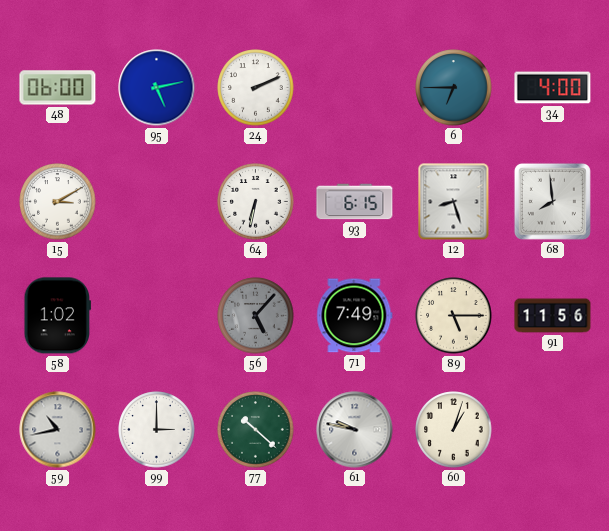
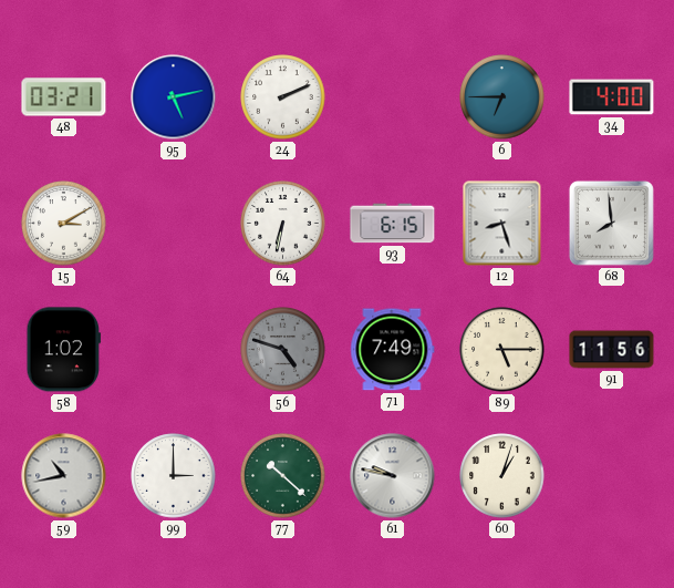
48: 06:00 -> 03:21 (64, 97)
56: 5:07 -> 4:48 (283, 350)
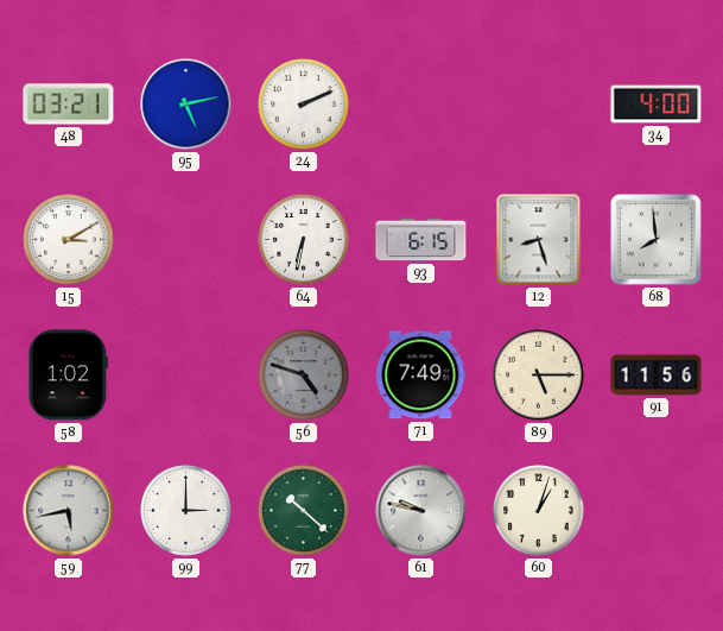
6: 6:45 -> none (502, 97)
59: 10:43 -> 5:43 (69, 511)
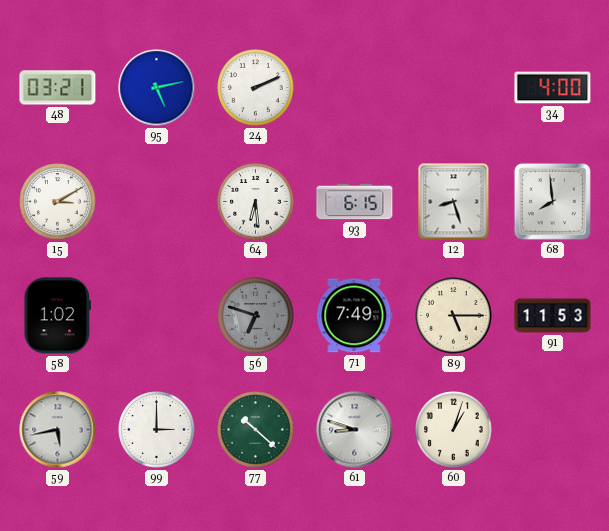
64: 6:32 -> 6:29 (256, 202)
56: 4:48 -> 6:48 (256, 316)
91: 11:56 -> 11:53 (553, 316)
61: 9:47 -> 8:48 (355, 430)
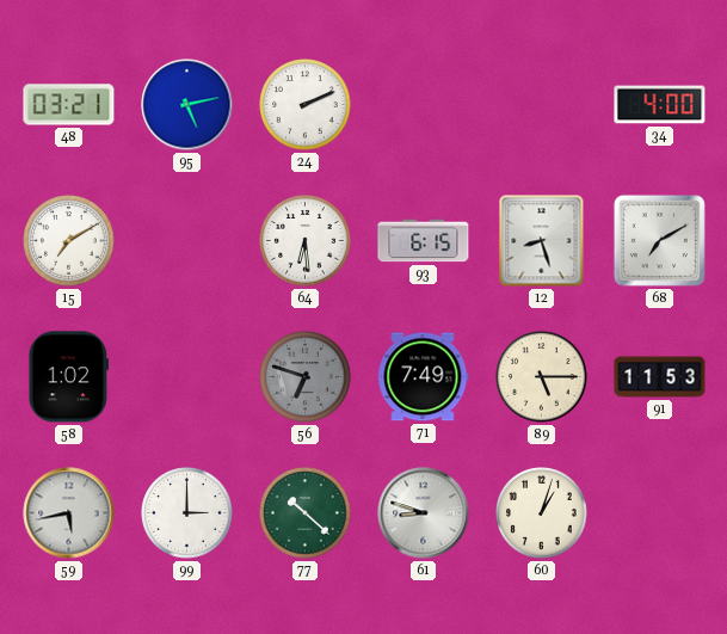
15: 3:10 -> 7:10 (69, 241)
68: 7:59 -> 7:10 (659, 240)
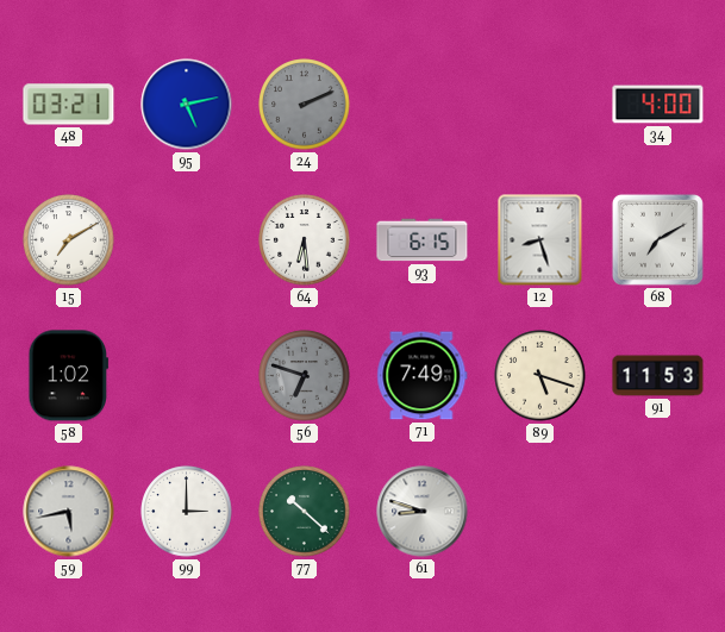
24 dial: white -> grey (305, 105)
89: 5:15 -> 5:18 (540, 376)
60: 1:03 -> none (542, 513)
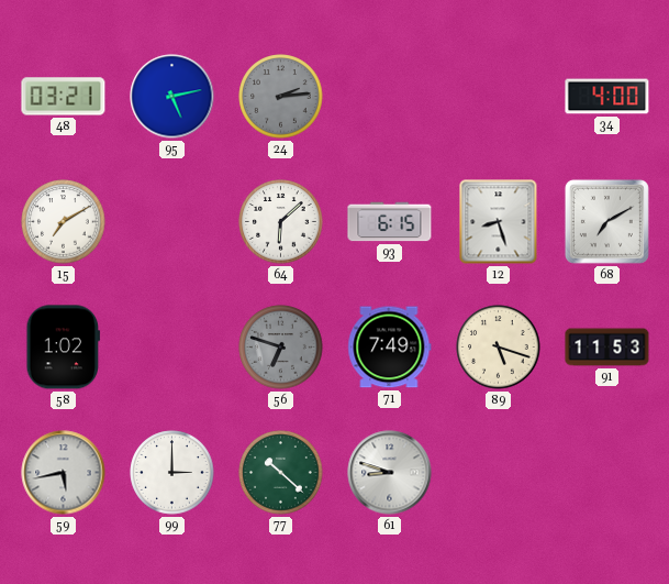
24: 2:11 -> 2:14 (281, 97)
64: 6:29 -> 6:08 (281, 222)
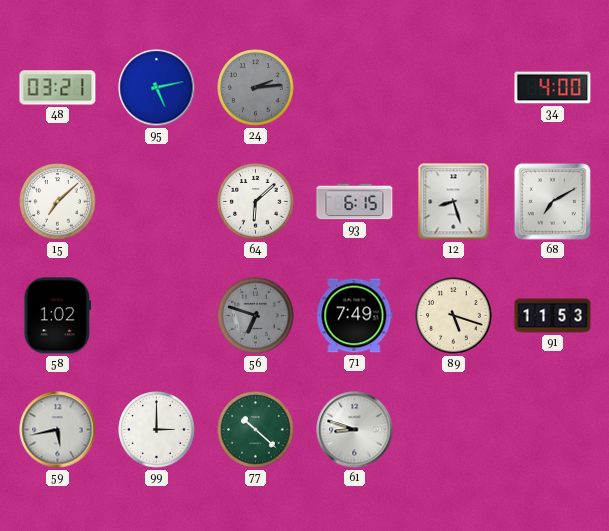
15: 7:10 -> 7:08 (58, 202)
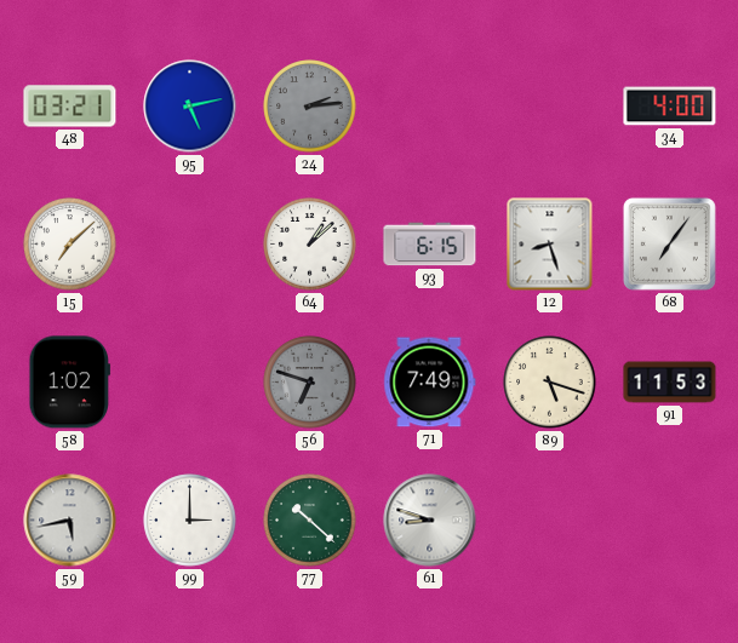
64: 6:08 -> 1:08 (310, 245)
68: 7:10 -> 7:06 (669, 243)
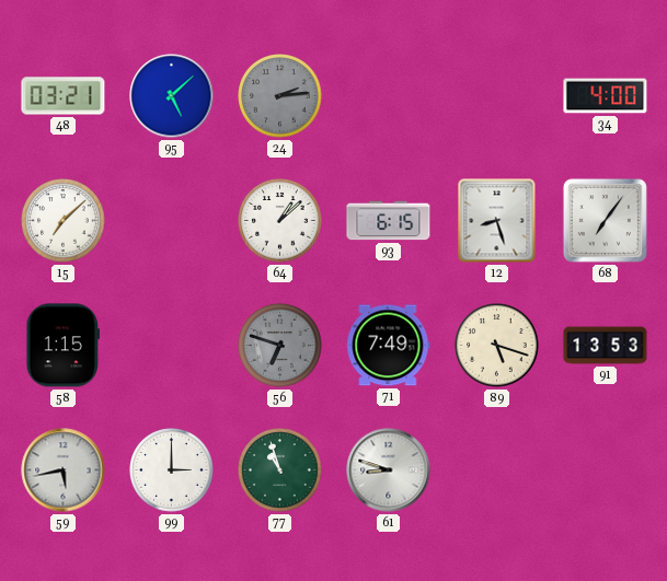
95: 5:13 -> 5:08 (172, 96)
58: 1:02 -> 1:15 (64, 346)
91: 11:53 -> 13:53 (606, 346)
77: 10:22 -> 10:57 (280, 470)
